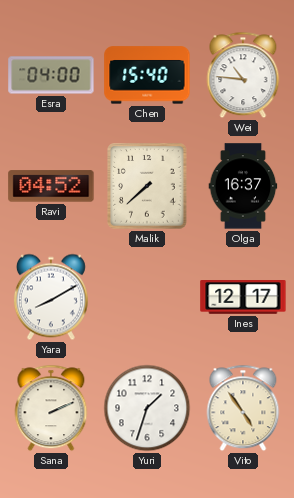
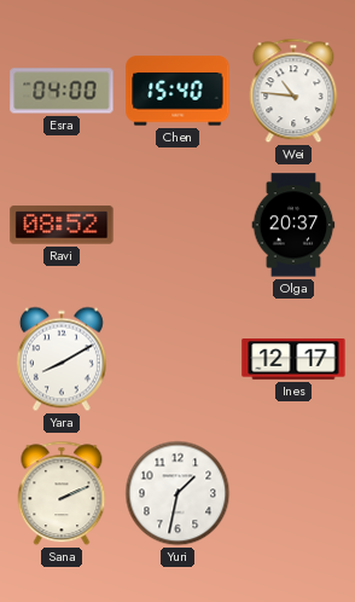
Ravi: 04:52 -> 08:52 (62, 225)
Malik: 7:38 -> none (147, 186)
Olga: 16:37 -> 20:37 (293, 225)
Yuri: 1:33 -> 1:32 (177, 493)
Vito: 4:54 -> none (243, 408)
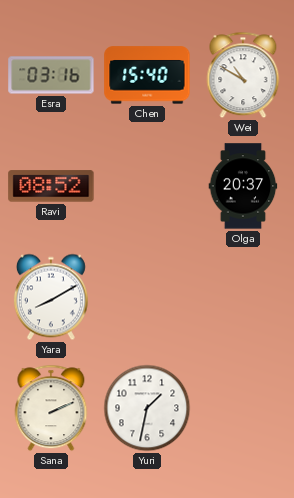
Esra: 04:00 -> 03:16 (51, 75)
Wei: 10:46 -> 10:50 (243, 75)
Ines: 12:17 -> none (293, 359)
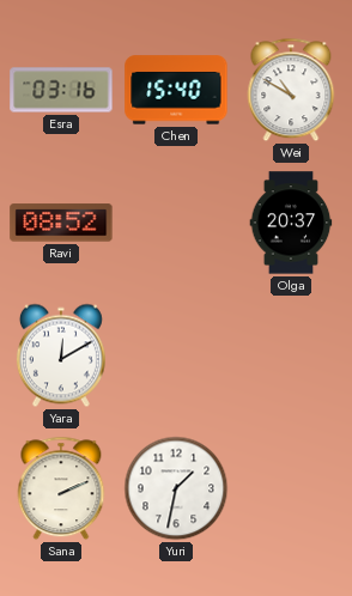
Yara: 8:10 -> 12:10 (61, 355)
